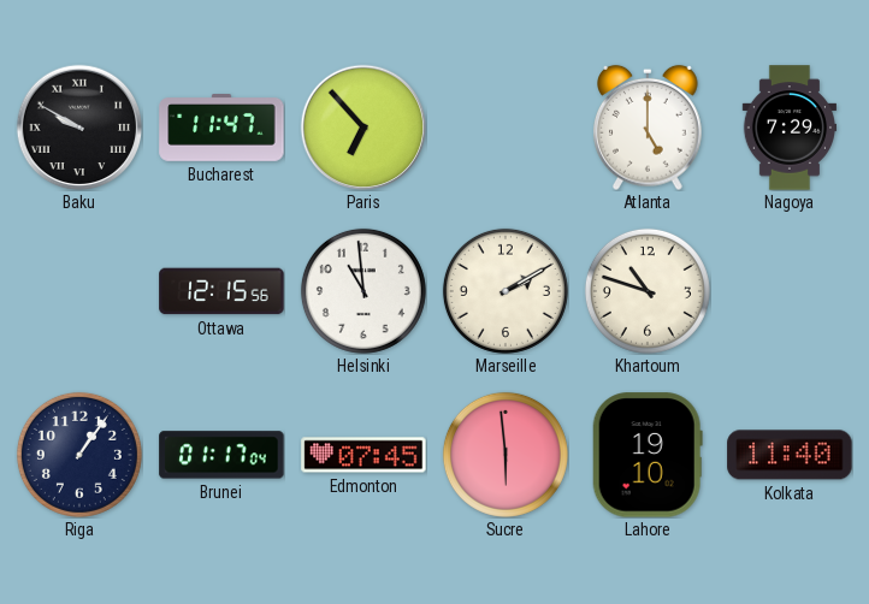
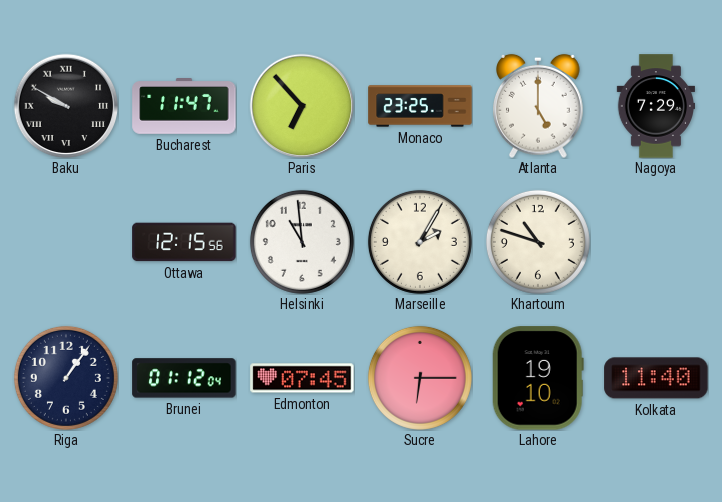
Monaco: none -> 23:25 (420, 106)
Marseille: 2:10 -> 2:05 (420, 242)
Brunei: 01:17 -> 01:12 (184, 378)
Sucre: 5:59 -> 6:15 (420, 378)
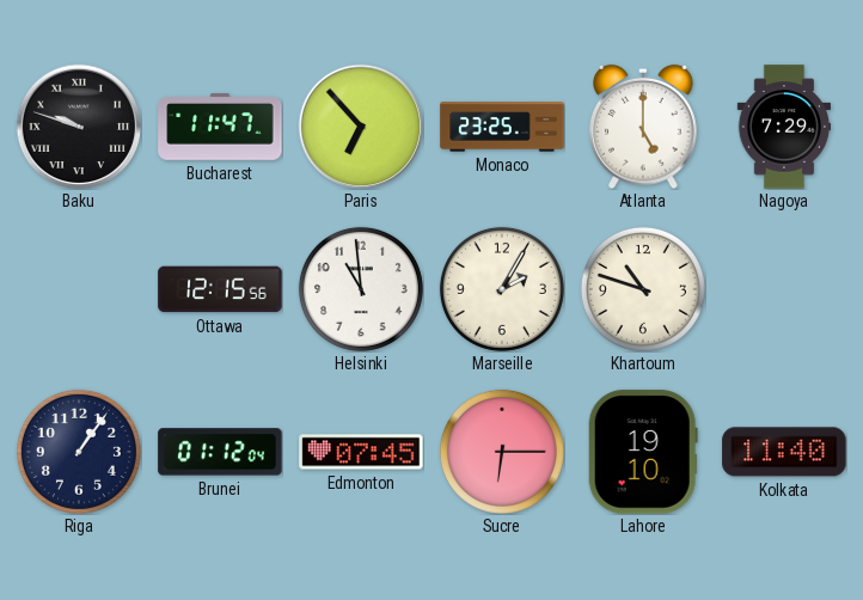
Baku: 9:50 -> 9:48 (79, 127)
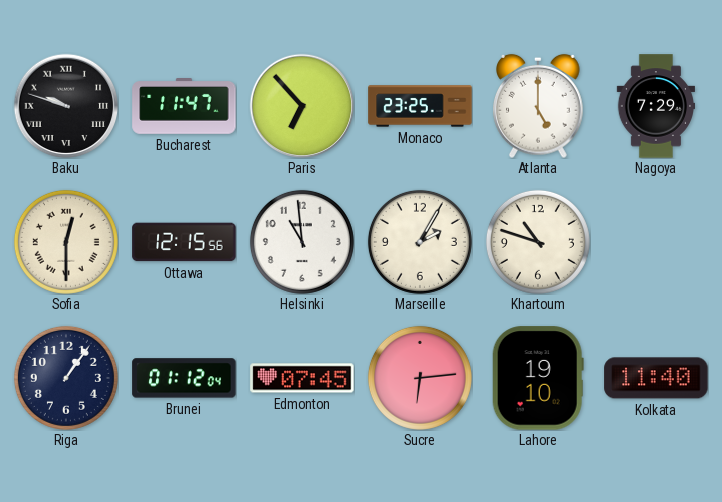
Sofia: none -> 12:30 (66, 242)
Sucre: 6:15 -> 6:14 (420, 378)
